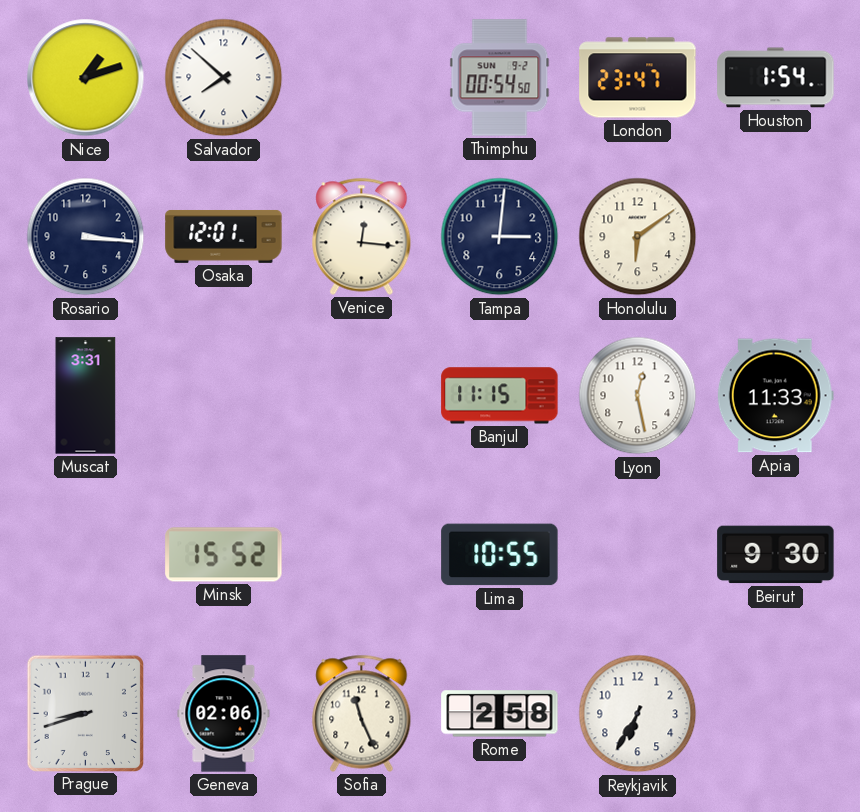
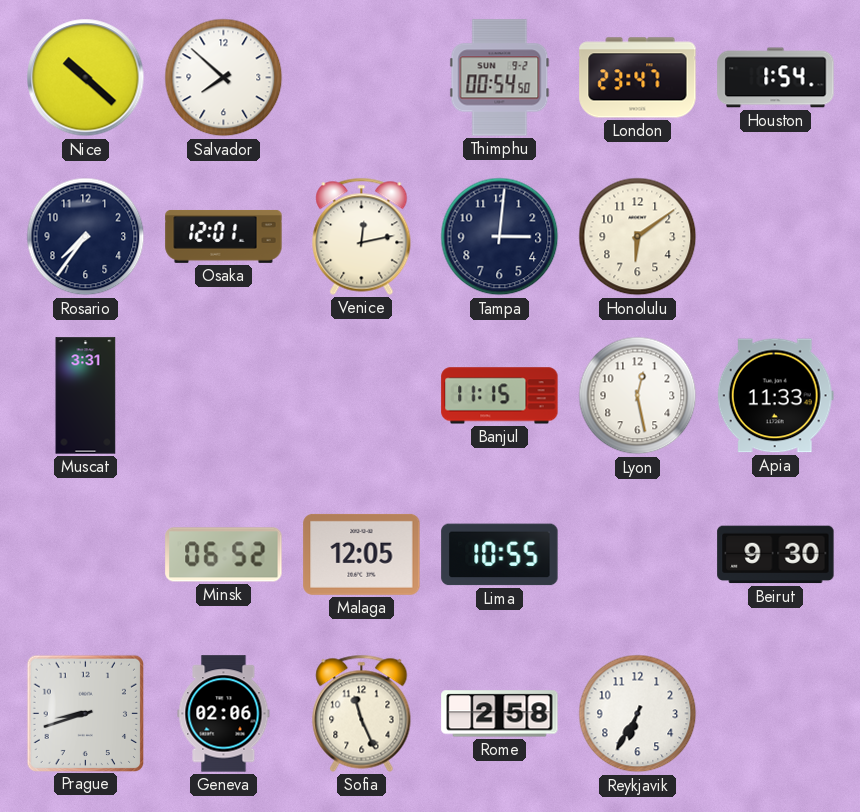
Nice: 1:12 -> 10:22 (86, 78)
Rosario: 3:16 -> 7:36 (86, 237)
Venice: 12:16 -> 12:13 (362, 236)
Minsk: 15:52 -> 06:52 (224, 555)
Malaga: none -> 12:05 (362, 554)
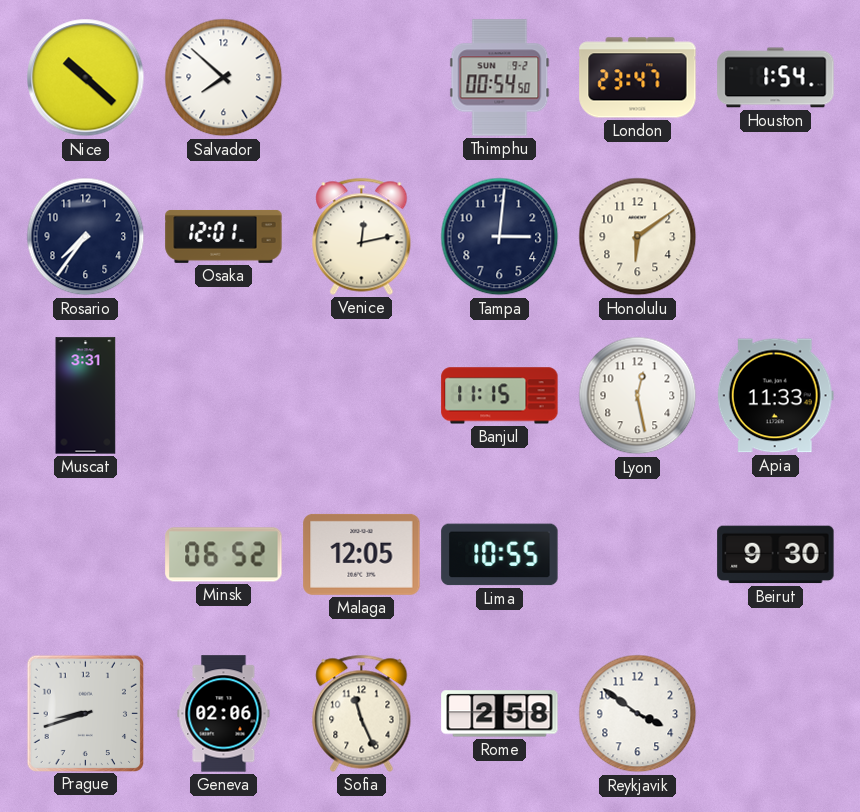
Reykjavik: 6:35 -> 3:51 (638, 714)
